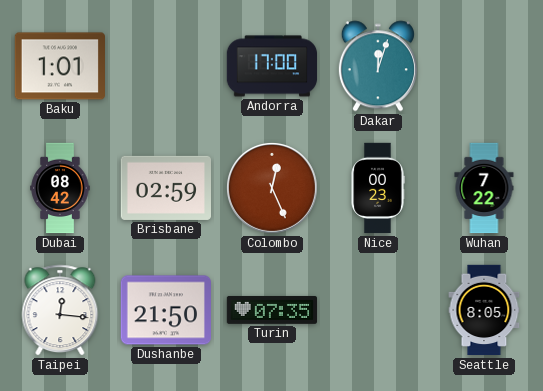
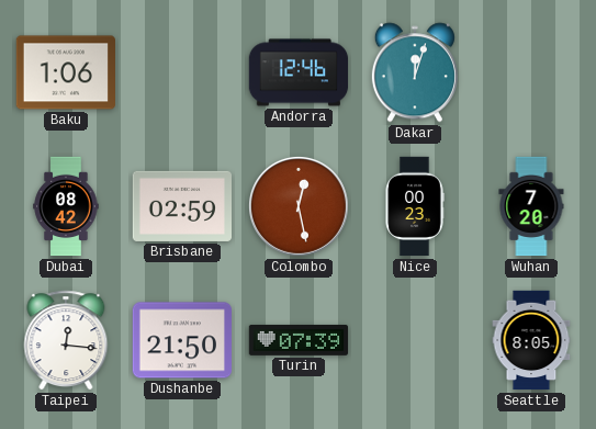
Baku: 1:01 -> 1:06 (65, 72)
Andorra: 17:00 -> 12:46 (299, 72)
Colombo: 12:26 -> 12:28 (299, 206)
Wuhan: 7:22 -> 7:20 (531, 206)
Turin: 07:35 -> 07:39 (299, 340)
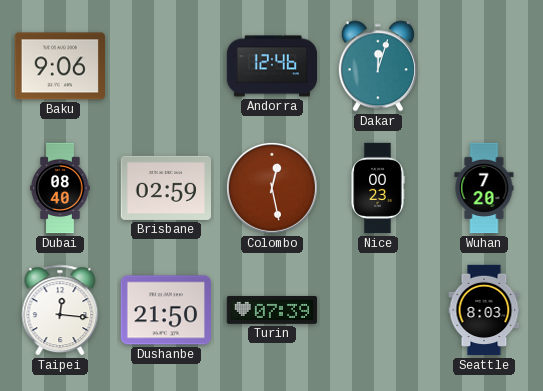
Baku: 1:06 -> 9:06 (59, 66)
Dubai: 08:42 -> 08:40 (60, 188)
Seattle: 8:05 -> 8:03 (484, 310)
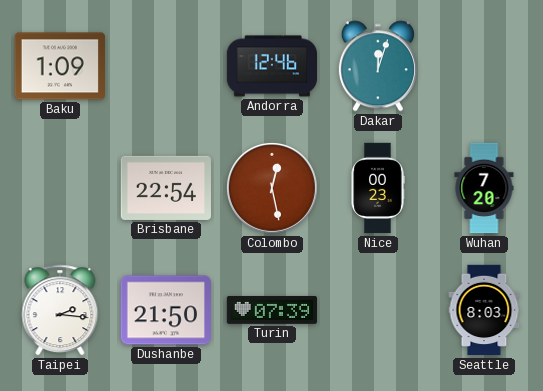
Baku: 9:06 -> 1:09 (59, 66)
Dubai: 08:40 -> none (60, 188)
Brisbane: 02:59 -> 22:54 (165, 188)
Taipei: 12:16 -> 2:16 (60, 310)
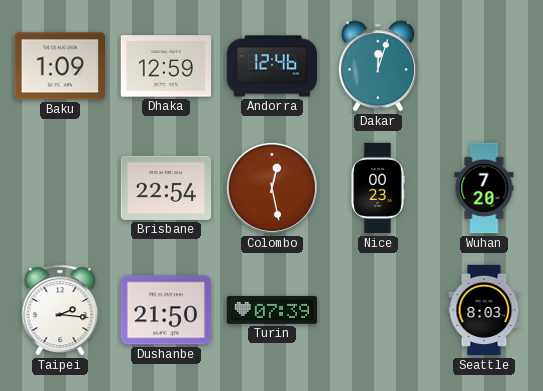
Dhaka: none -> 12:59 (165, 66)
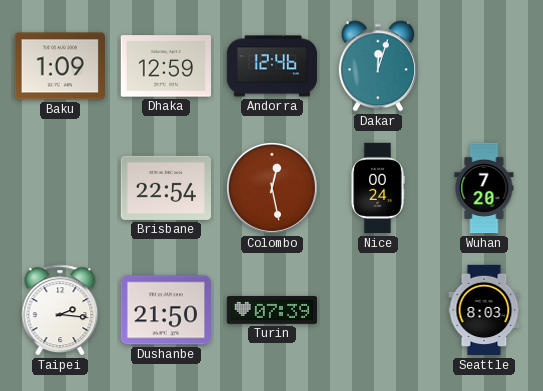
Nice: 00:23 -> 00:24 (378, 188)
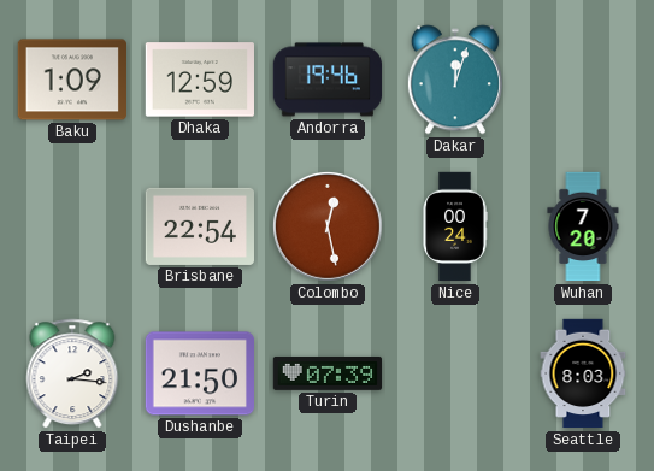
Andorra: 12:46 -> 19:46 (328, 80)
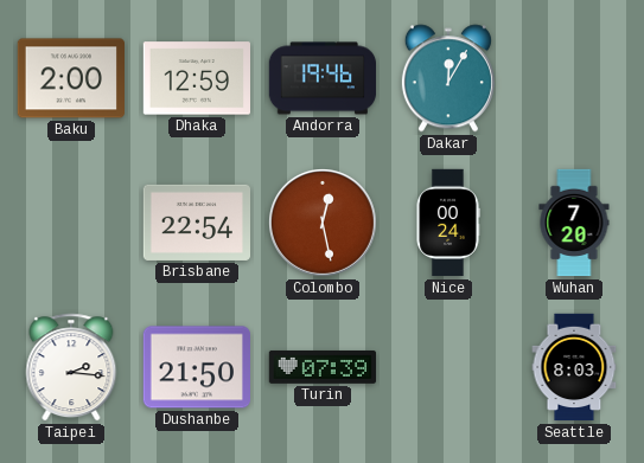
Baku: 1:09 -> 2:00 (70, 78)
Dakar: 12:03 -> 12:05 (448, 78)
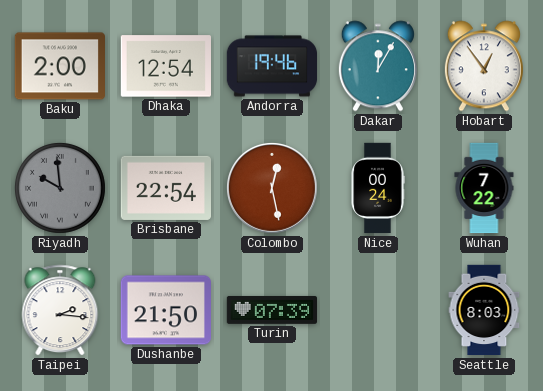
Dhaka: 12:59 -> 12:54 (165, 66)
Hobart: none -> 12:54 (484, 66)
Riyadh: none -> 9:59 (61, 189)
Wuhan: 7:20 -> 7:22 (484, 188)
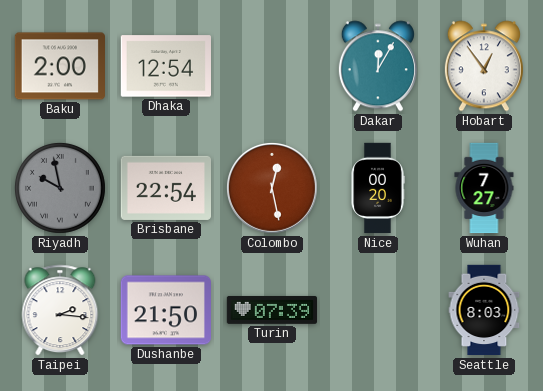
Andorra: 19:46 -> none (272, 66)
Riyadh: 9:59 -> 9:58 (61, 189)
Nice: 00:24 -> 00:20 (378, 188)
Wuhan: 7:22 -> 7:27 (484, 188)
